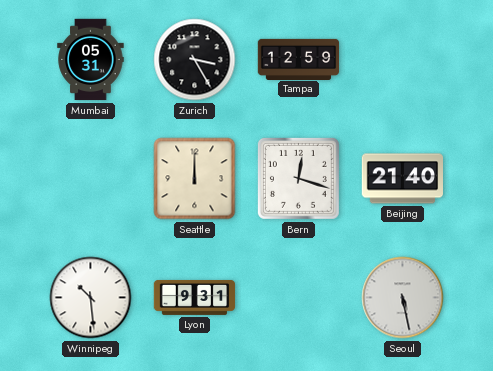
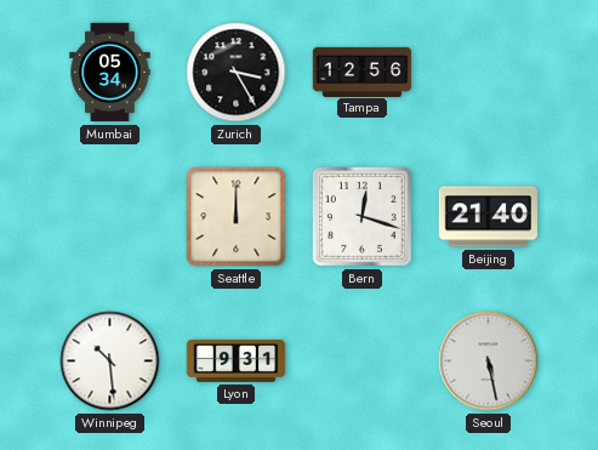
Mumbai: 05:31 -> 05:34 (110, 73)
Tampa: 12:59 -> 12:56 (363, 72)
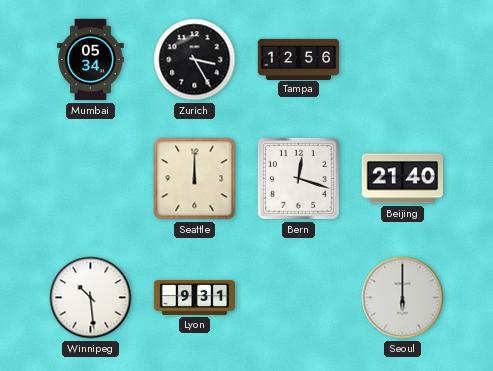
Seoul: 5:28 -> 6:00 (403, 298)
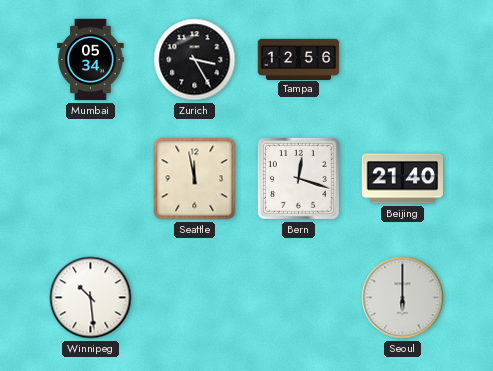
Seattle: 12:00 -> 11:58 (195, 179)
Lyon: 9:31 -> none (195, 297)
